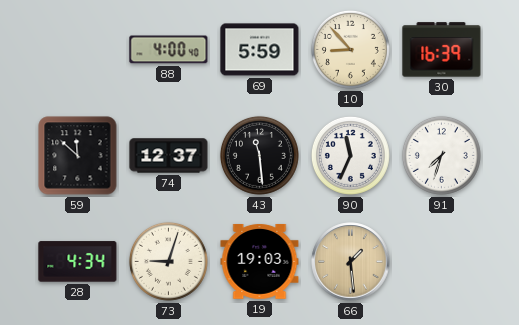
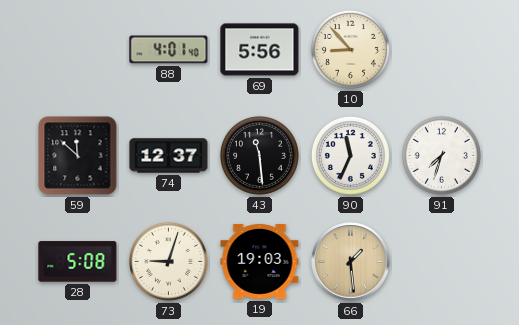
88: 4:00 -> 4:01 (169, 50)
69: 5:59 -> 5:56 (260, 50)
30: 16:39 -> none (442, 50)
28: 4:34 -> 5:08 (78, 262)
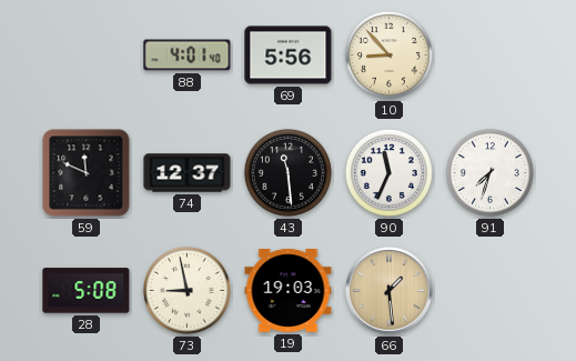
59: 11:52 -> 11:49 (87, 173)
73: 9:03 -> 8:58 (186, 290)
